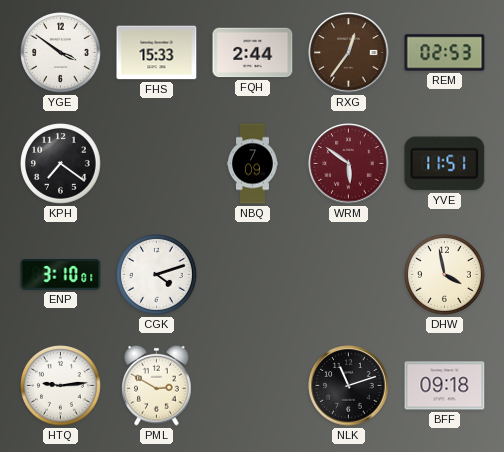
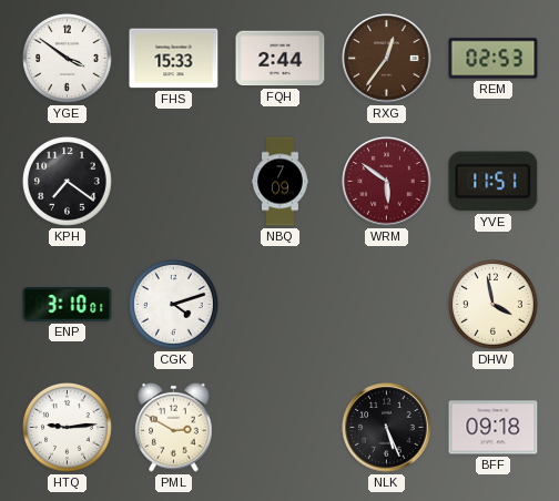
NLK: 11:12 -> 5:26 (387, 428)
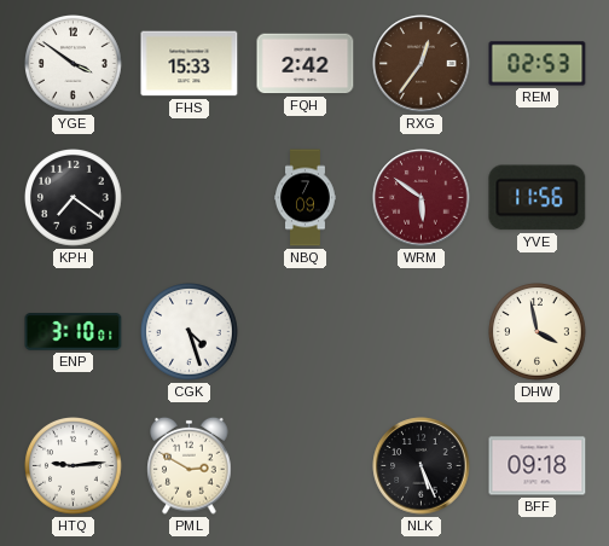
FQH: 2:44 -> 2:42 (306, 64)
YVE: 11:51 -> 11:56 (538, 198)
CGK: 4:12 -> 4:27 (190, 332)
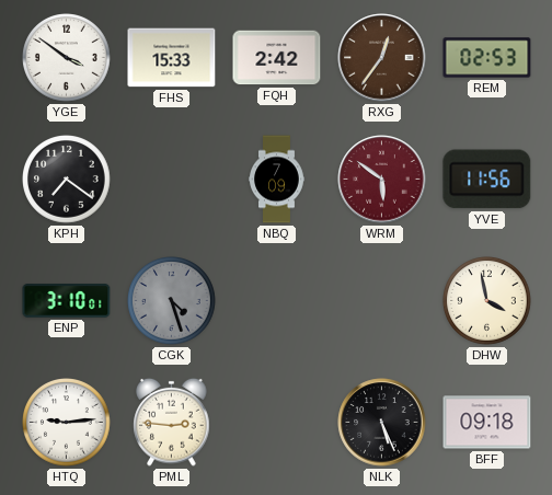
CGK dial: white -> grey (172, 301)
PML: 2:50 -> 2:46 (172, 422)
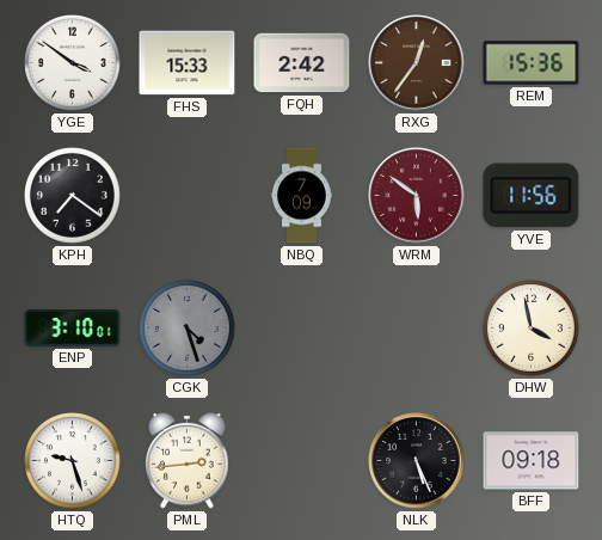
REM: 02:53 -> 15:36 (532, 63)
HTQ: 9:14 -> 9:27 (73, 461)
PML: 2:46 -> 2:44 (188, 460)
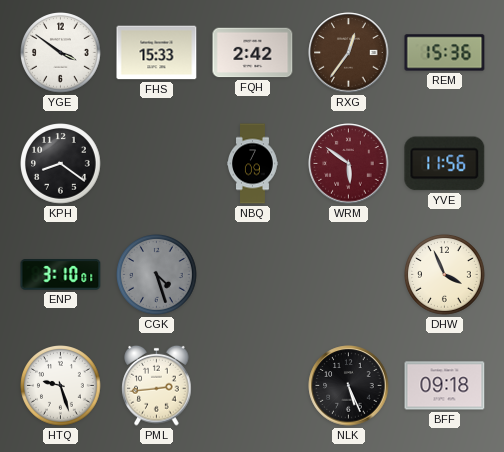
KPH: 7:21 -> 8:21 (61, 164)
DHW: 3:58 -> 3:56 (445, 275)
